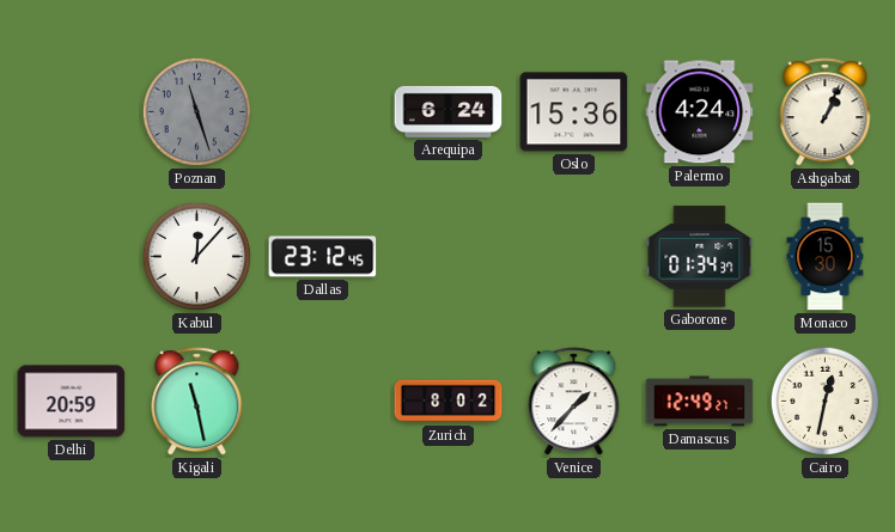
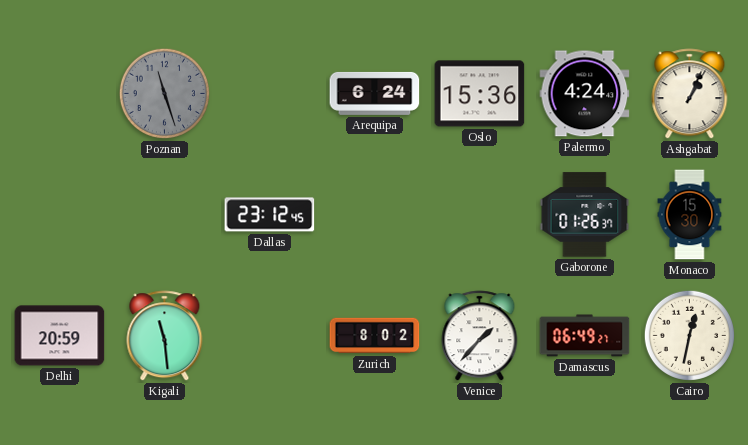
Kabul: 12:07 -> none (196, 256)
Gaborone: 01:34 -> 01:26 (585, 215)
Kigali: 11:28 -> 11:29 (165, 336)
Damascus: 12:49 -> 06:49 (585, 336)
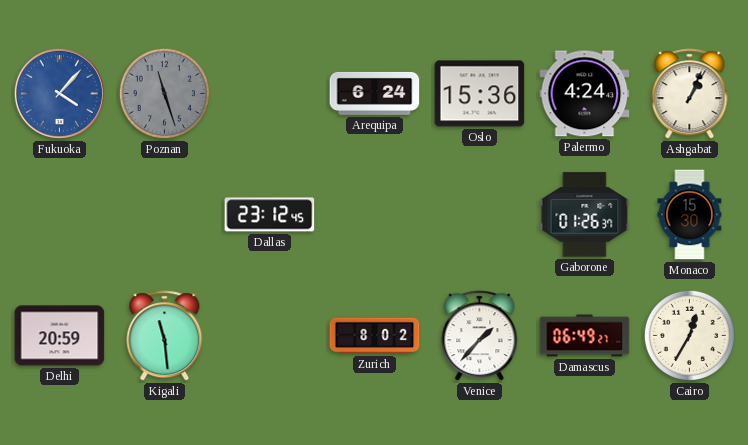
Fukuoka: none -> 4:07 (59, 93)
Cairo: 12:32 -> 12:35 (689, 335)
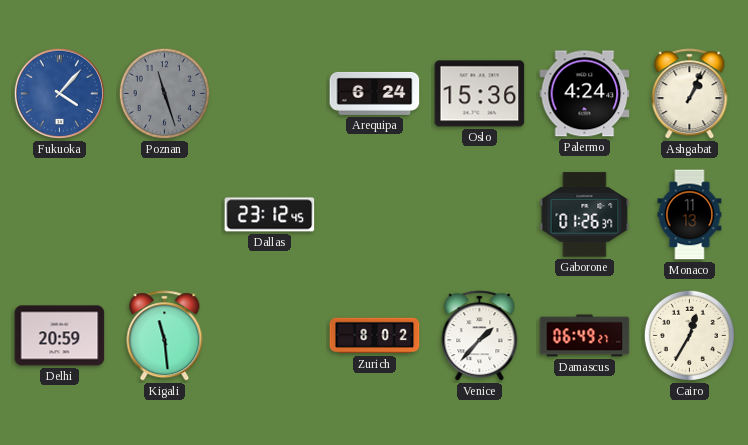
Monaco: 15:30 -> 11:13 (690, 215)
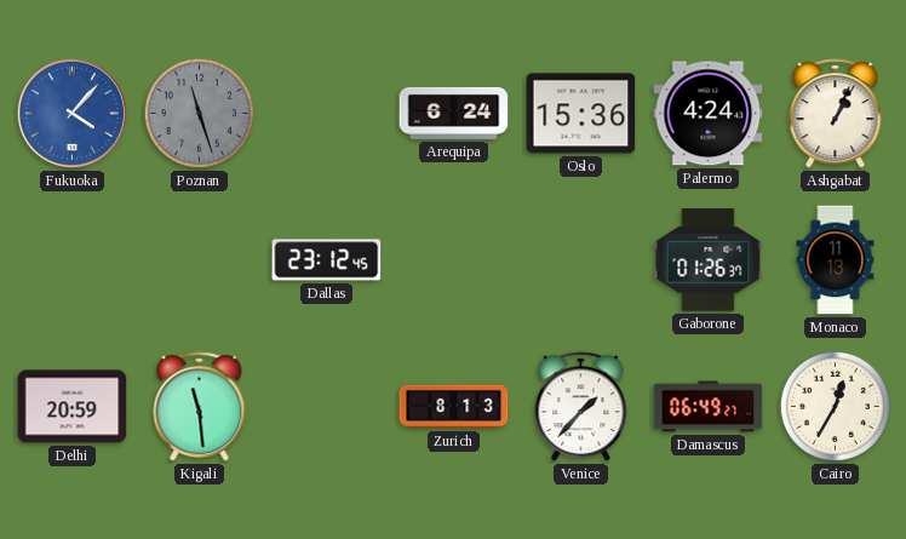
Zurich: 8:02 -> 8:13 (454, 407)
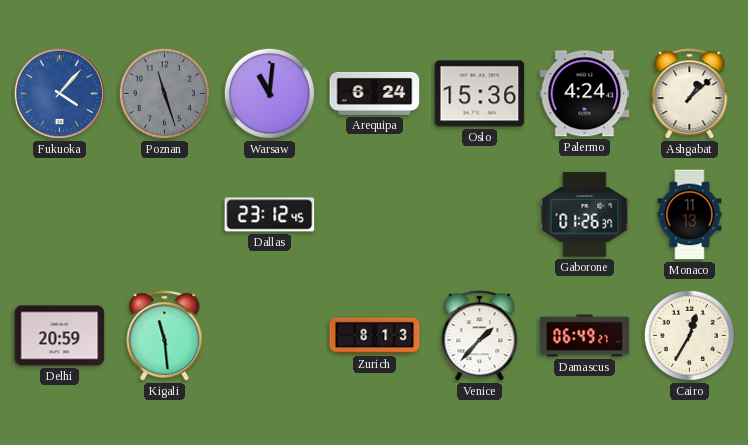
Warsaw: none -> 11:01 (269, 93)
Ashgabat: 1:04 -> 1:08 (690, 94)
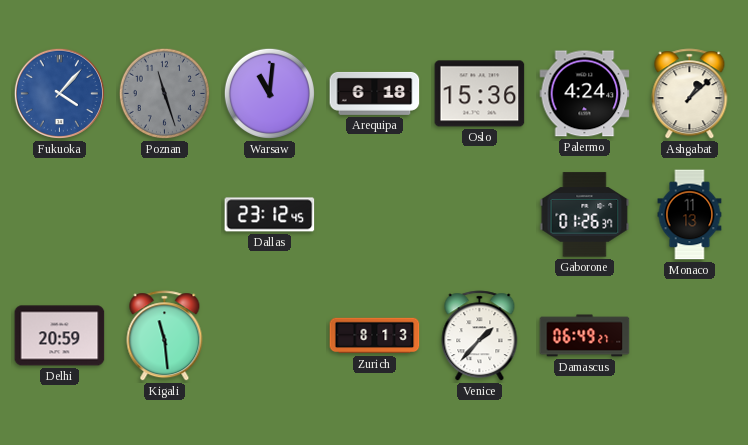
Arequipa: 6:24 -> 6:18 (375, 93)
Cairo: 12:35 -> none (689, 335)
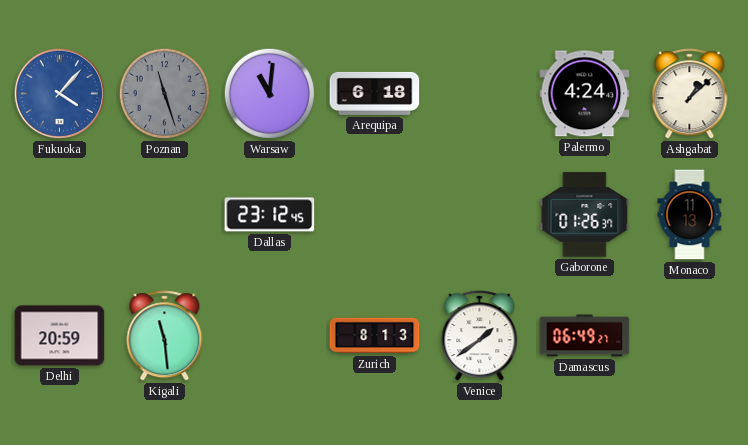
Oslo: 15:36 -> none (480, 94)
Venice: 1:37 -> 1:39 (480, 336)
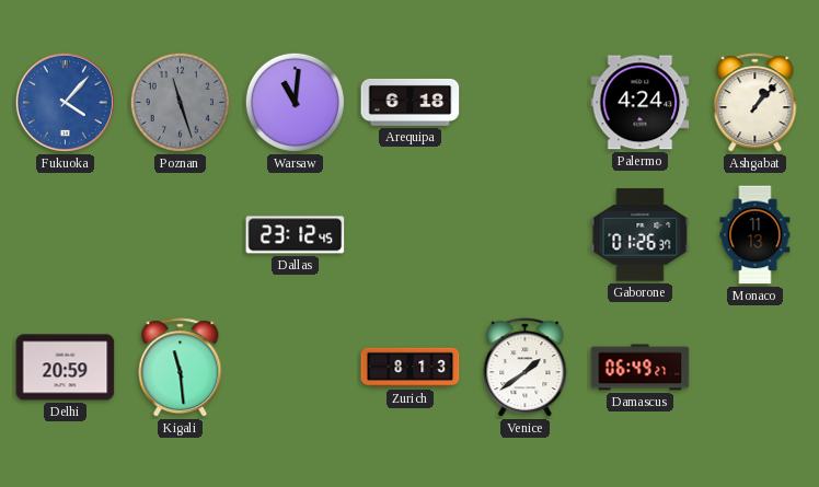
Ashgabat: 1:08 -> 1:07 (755, 103)
